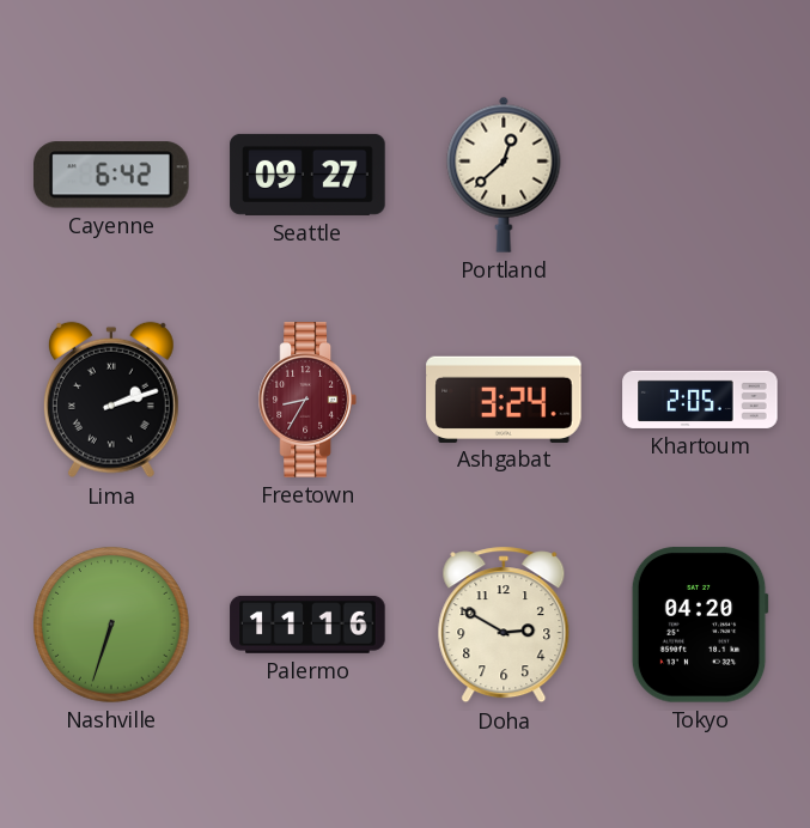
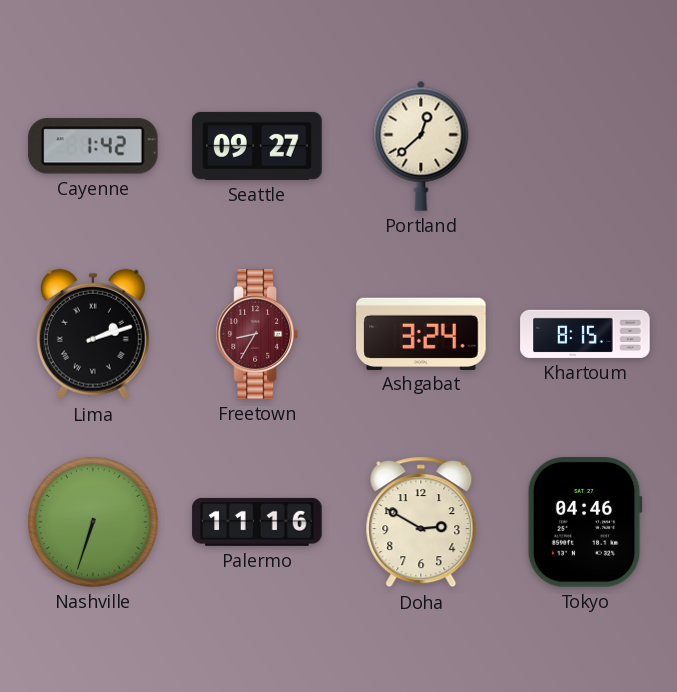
Cayenne: 6:42 -> 1:42 (94, 146)
Khartoum: 2:05 -> 8:15 (585, 334)
Tokyo: 04:20 -> 04:46 (585, 522)
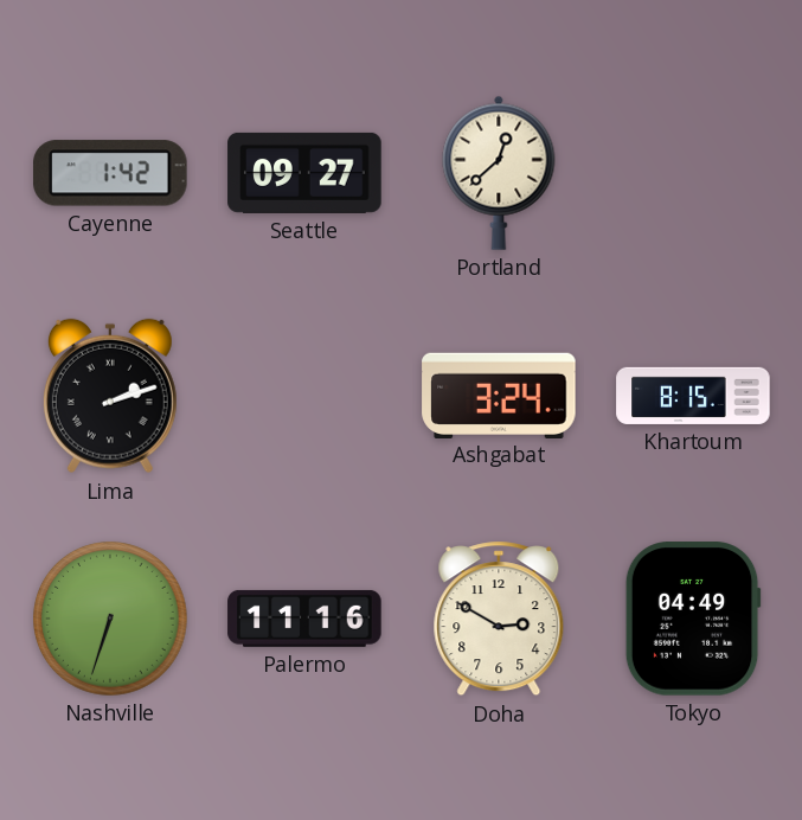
Freetown: 8:35 -> none (257, 334)
Tokyo: 04:46 -> 04:49 (693, 619)
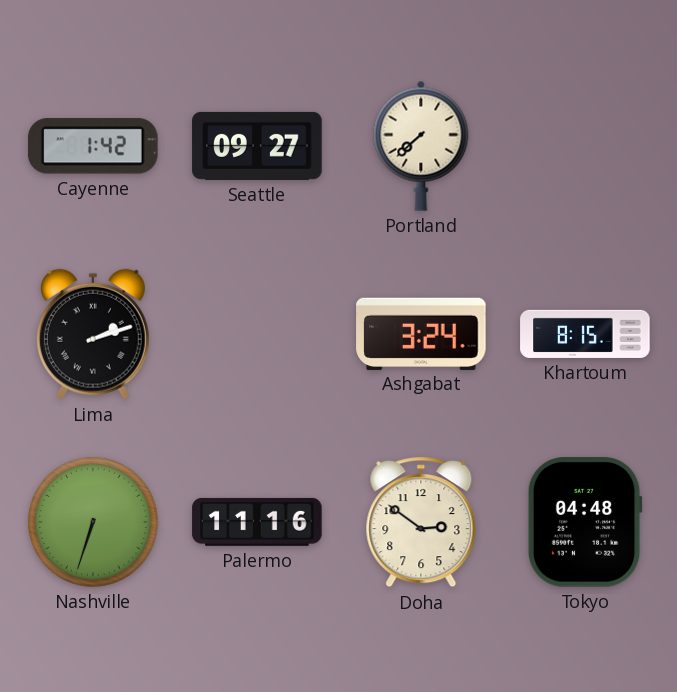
Portland: 12:38 -> 7:38 (421, 146)
Doha: 2:50 -> 2:51 (421, 522)
Tokyo: 04:49 -> 04:48 (585, 522)
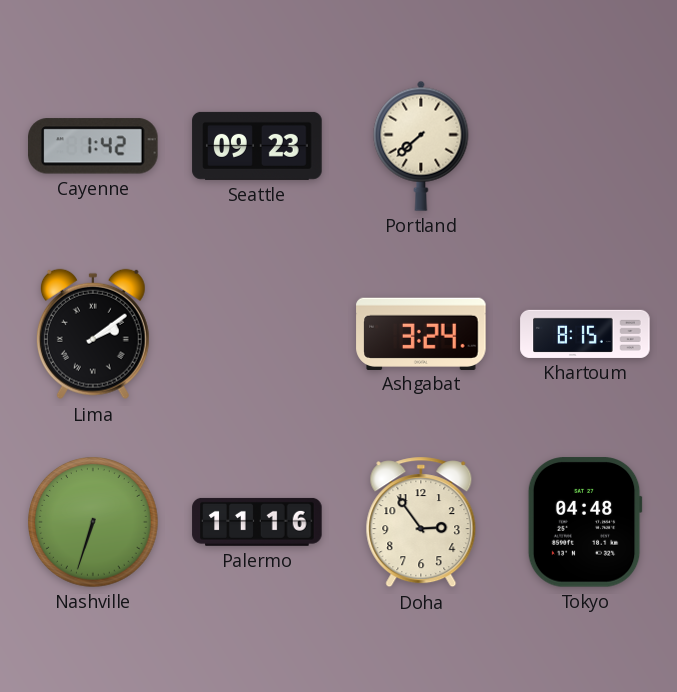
Seattle: 09:27 -> 09:23 (257, 146)
Lima: 2:12 -> 2:09 (93, 334)
Doha: 2:51 -> 2:54 (421, 522)
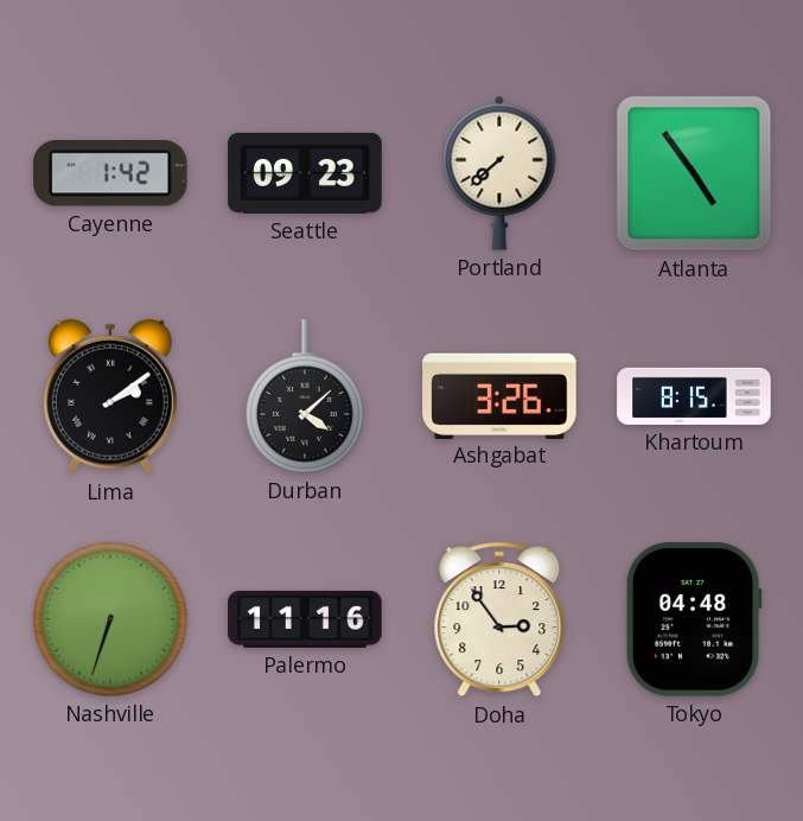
Atlanta: none -> 4:54 (694, 173)
Durban: none -> 4:08 (306, 396)
Ashgabat: 3:24 -> 3:26 (499, 395)
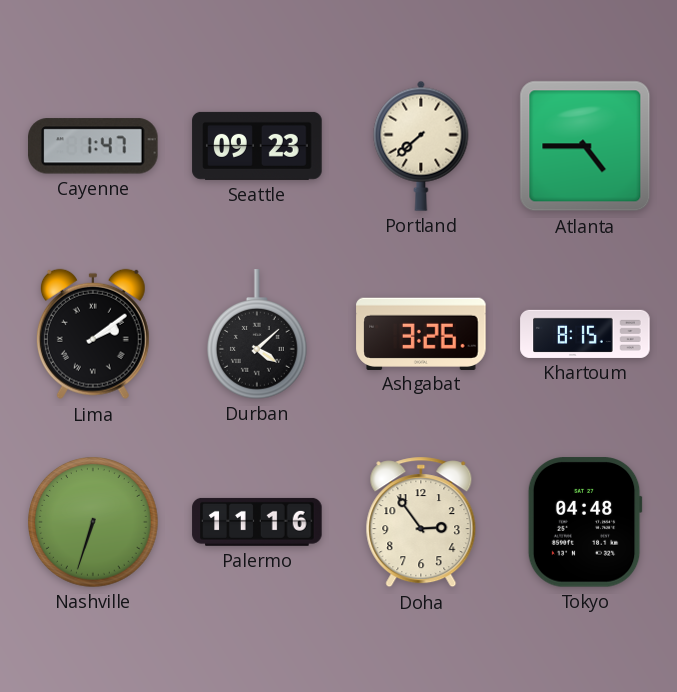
Cayenne: 1:42 -> 1:47 (94, 146)
Atlanta: 4:54 -> 4:45 (585, 146)
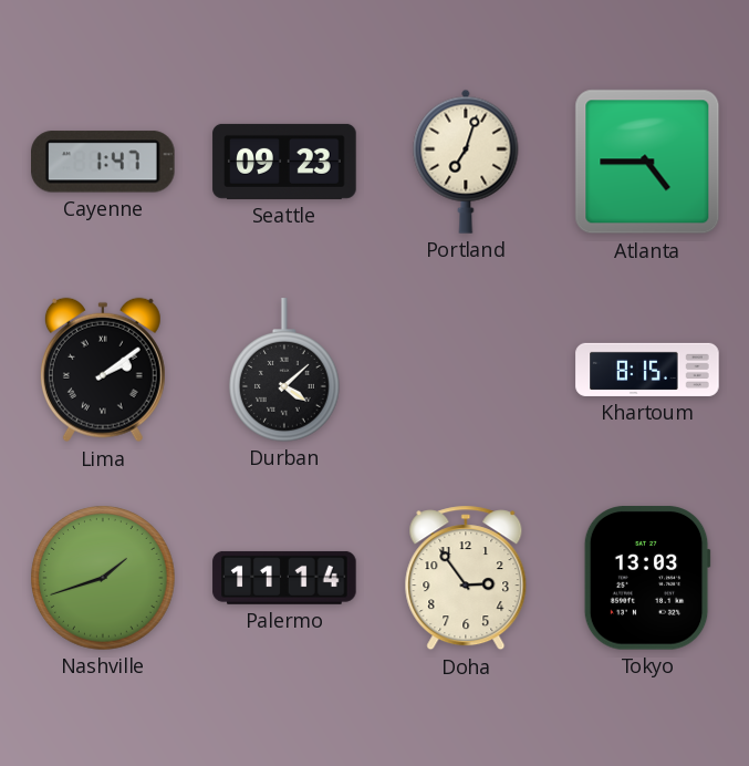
Portland: 7:38 -> 7:03 (466, 162)
Ashgabat: 3:26 -> none (421, 333)
Nashville: 6:33 -> 1:42 (103, 578)
Palermo: 11:16 -> 11:14 (284, 578)
Tokyo: 04:48 -> 13:03 (647, 578)
